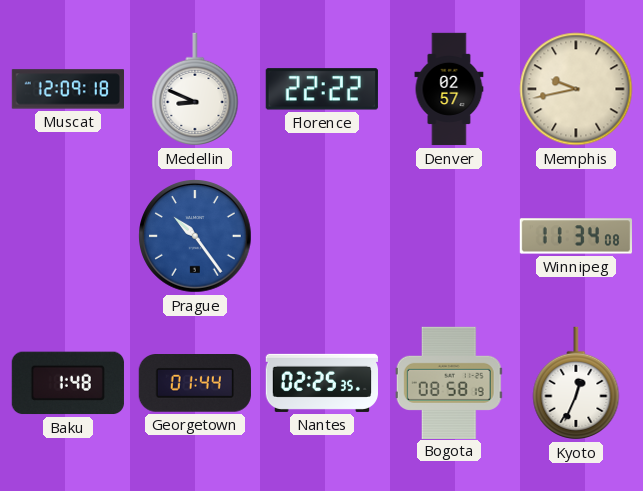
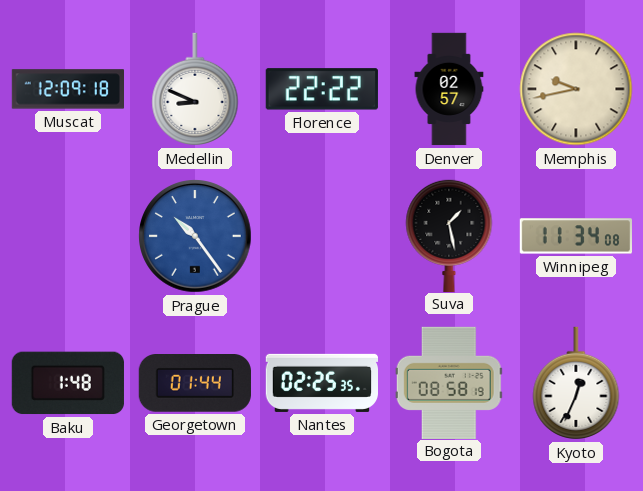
Suva: none -> 1:28 (449, 235)
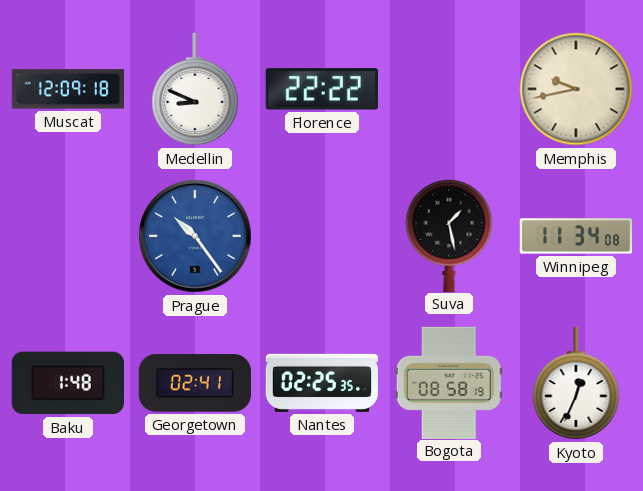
Denver: 02:57 -> none (449, 89)
Georgetown: 01:44 -> 02:41 (195, 383)
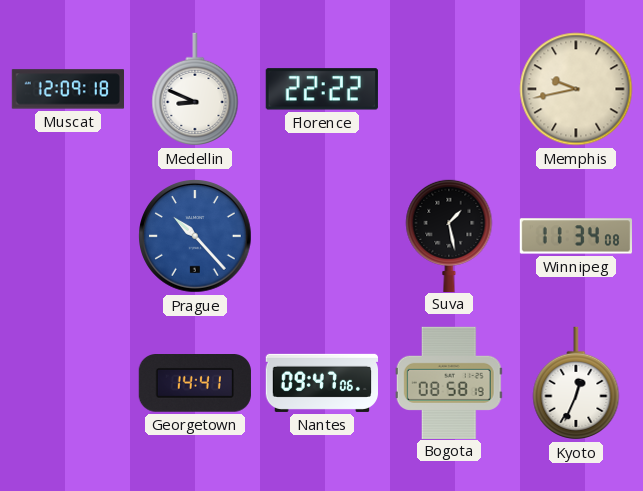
Prague: 10:24 -> 10:23 (196, 237)
Baku: 1:48 -> none (68, 383)
Georgetown: 02:41 -> 14:41 (195, 383)
Nantes: 02:25 -> 09:47 (321, 383)
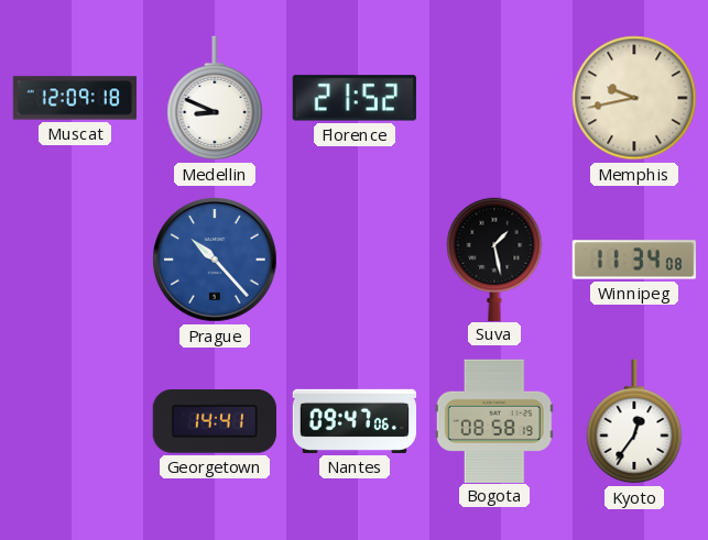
Florence: 22:22 -> 21:52 (355, 98)
Kyoto: 12:34 -> 12:36 (634, 421)
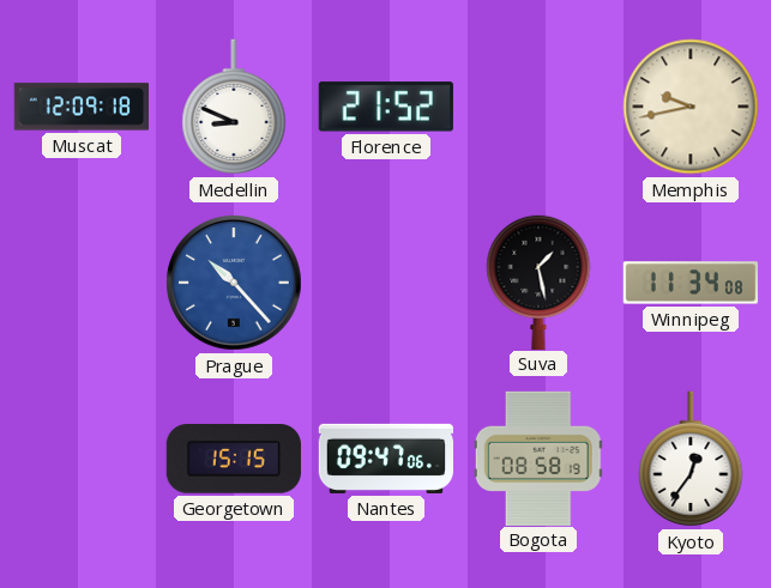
Georgetown: 14:41 -> 15:15 (234, 459)
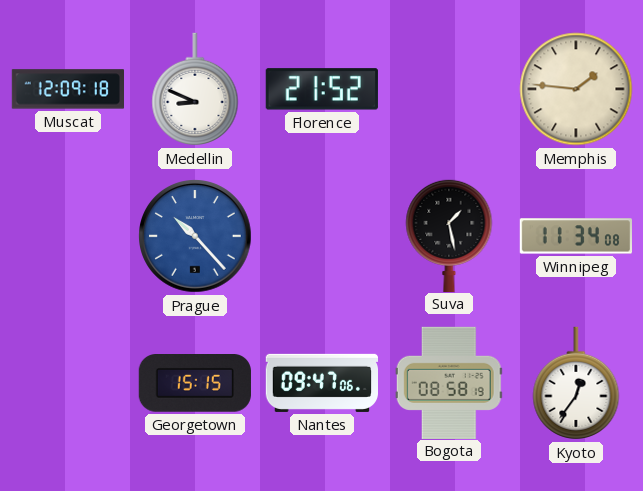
Memphis: 9:43 -> 1:46 (576, 89)
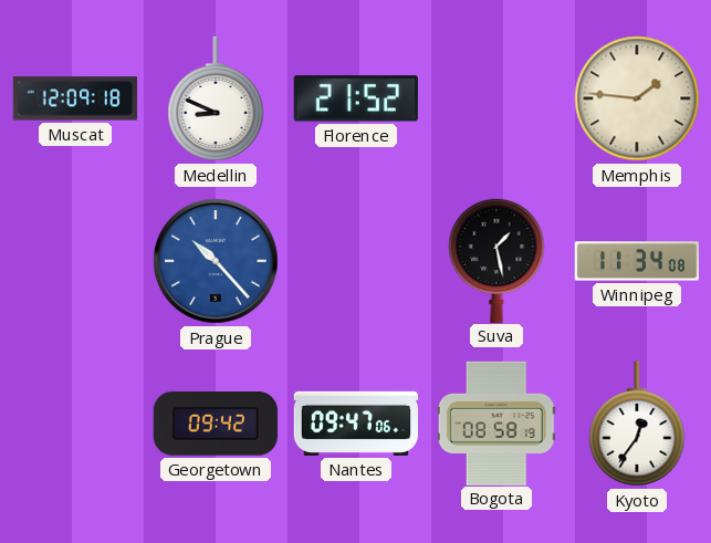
Georgetown: 15:15 -> 09:42 (216, 424)
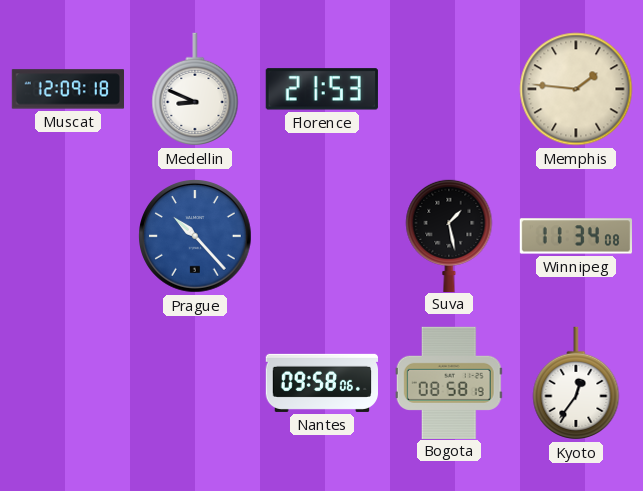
Florence: 21:52 -> 21:53 (322, 89)
Georgetown: 09:42 -> none (216, 424)
Nantes: 09:47 -> 09:58 (321, 383)
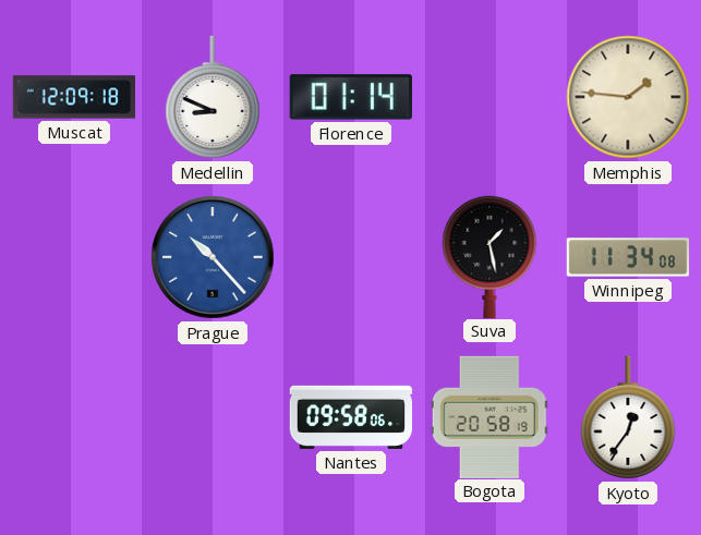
Florence: 21:53 -> 01:14 (351, 97)
Bogota: 08:58 -> 20:58 (490, 416)
